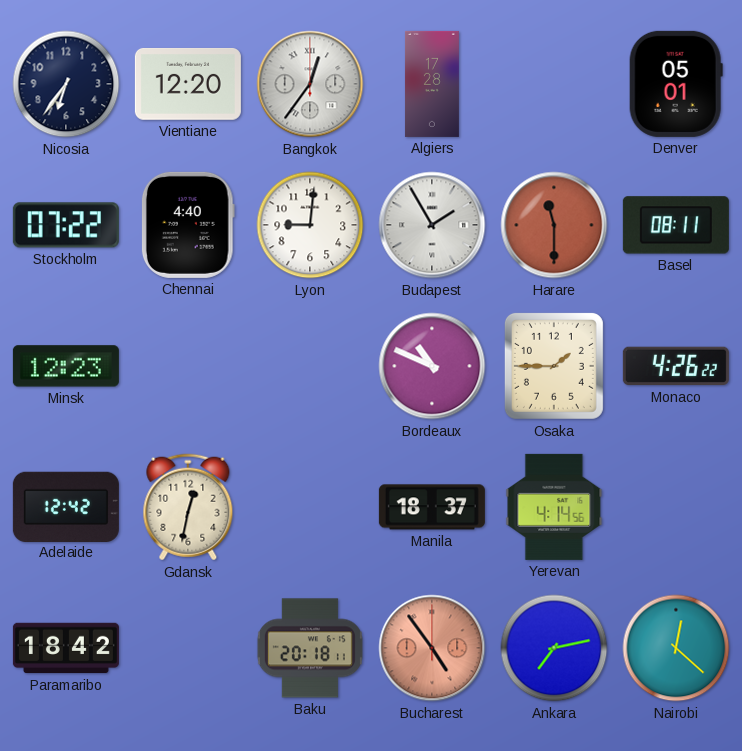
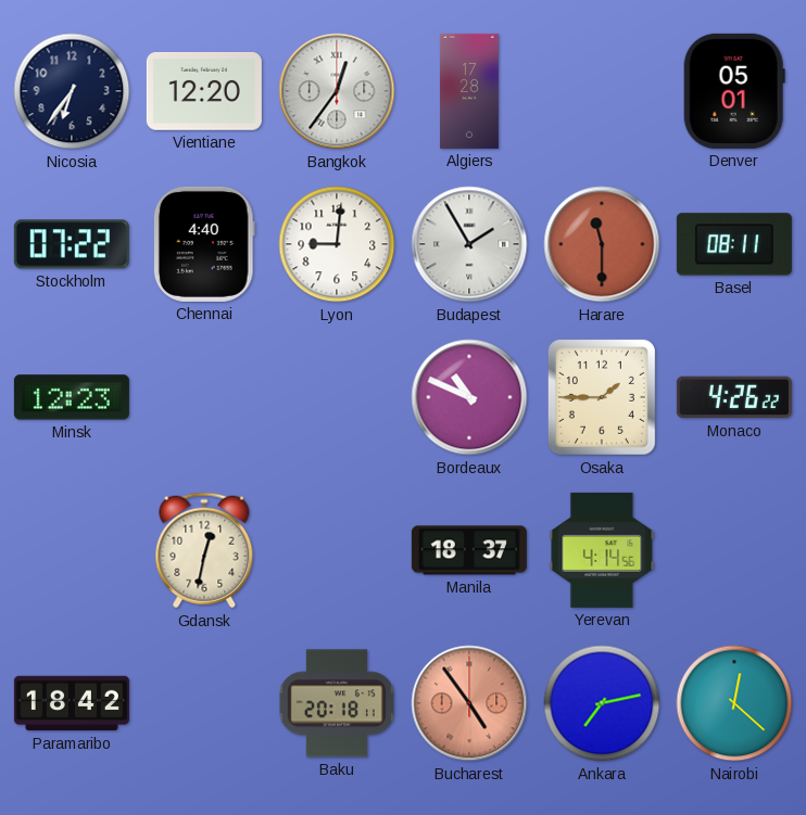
Adelaide: 12:42 -> none (66, 506)
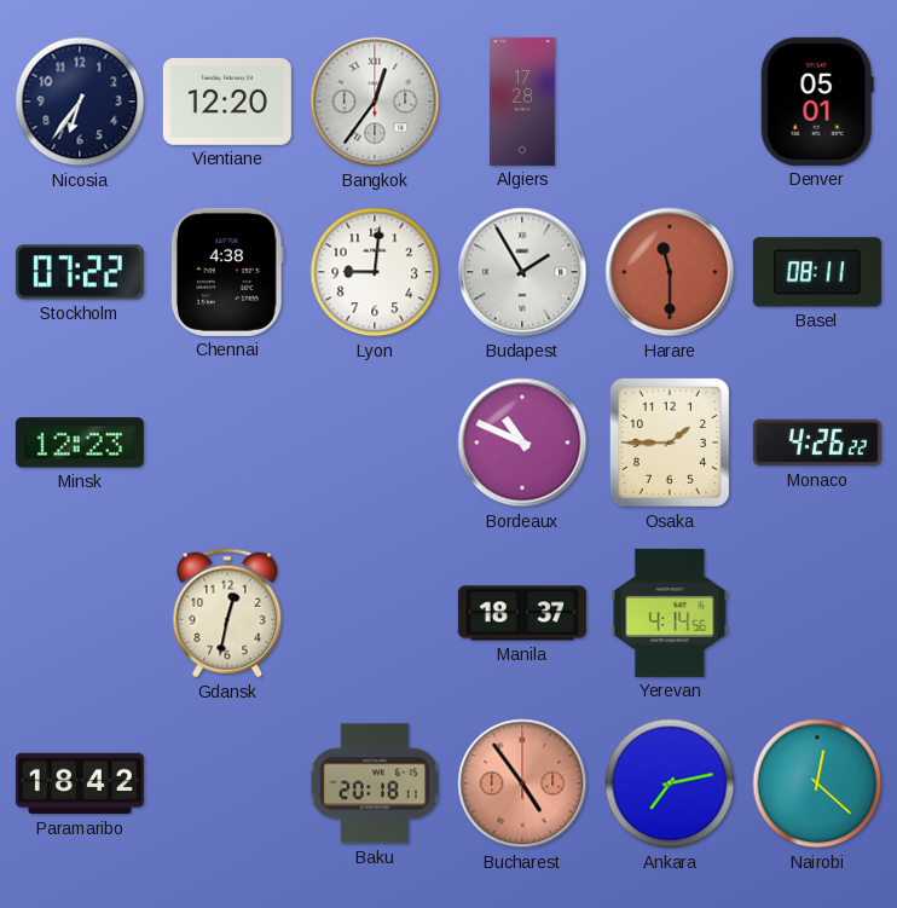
Chennai: 4:40 -> 4:38 (227, 272)
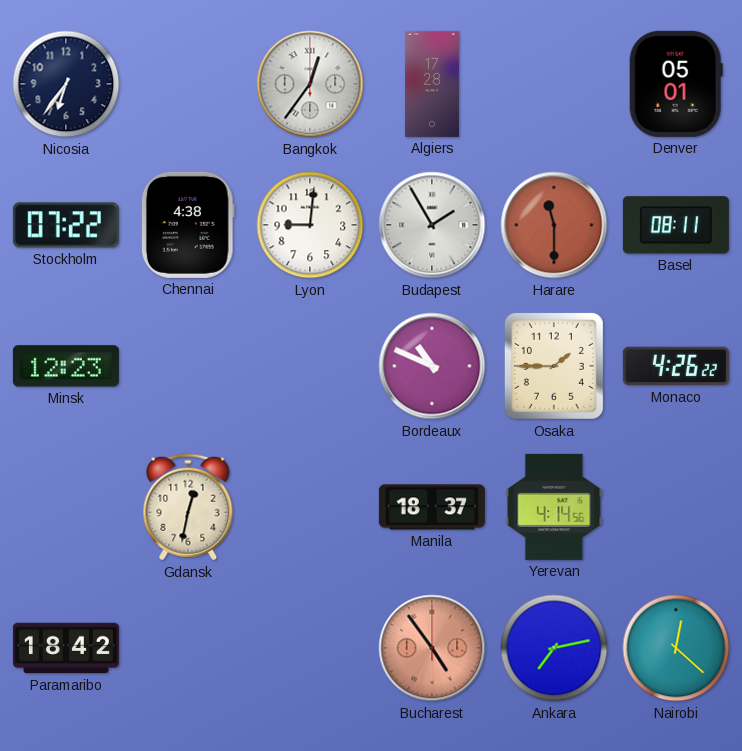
Vientiane: 12:20 -> none (227, 102)
Baku: 20:18 -> none (375, 783)
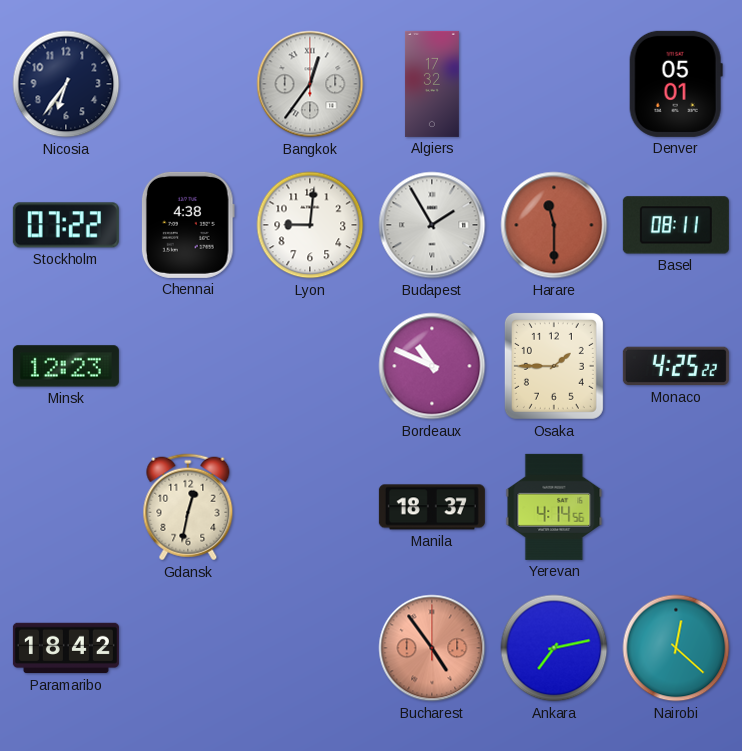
Algiers: 17:28 -> 17:32 (432, 84)
Monaco: 4:26 -> 4:25 (676, 366)
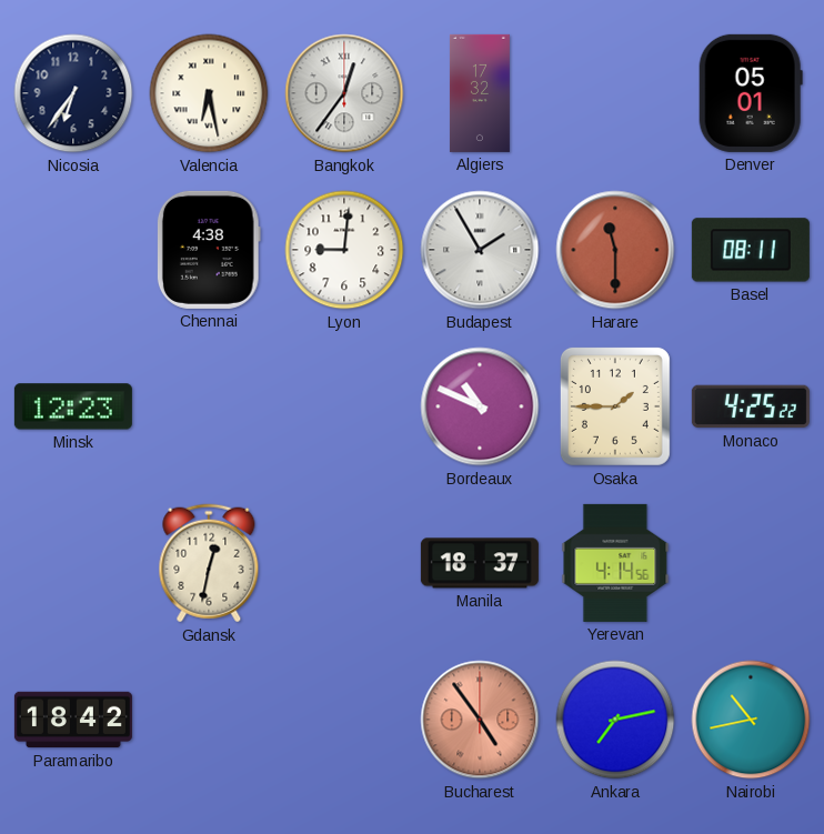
Valencia: none -> 6:28 (209, 93)
Stockholm: 07:22 -> none (66, 225)
Nairobi: 12:22 -> 10:43 (751, 720)
